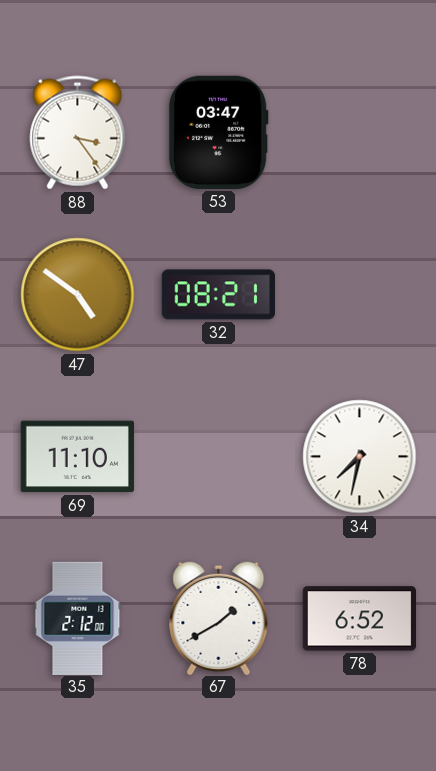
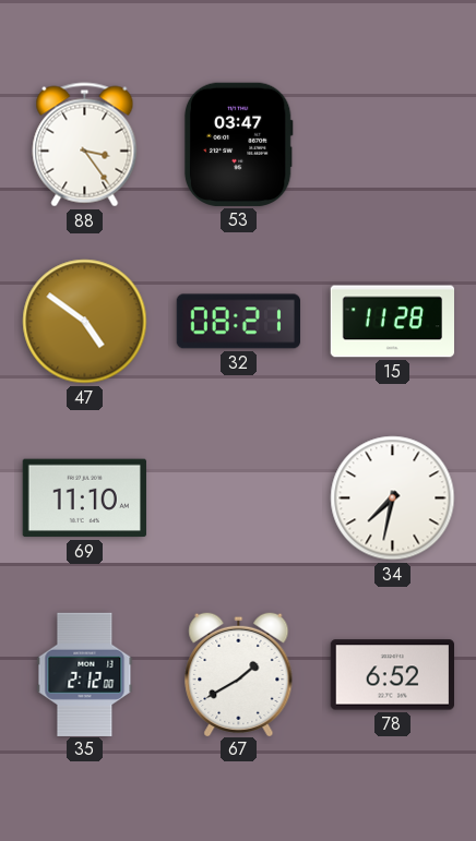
15: none -> 11:28 (393, 322)
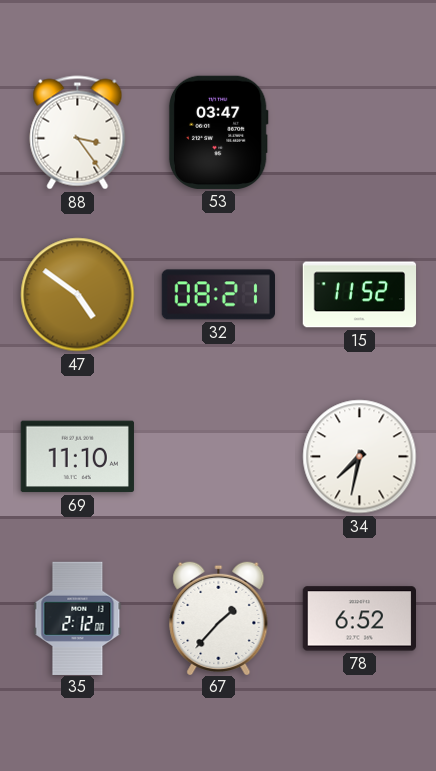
15: 11:28 -> 11:52 (360, 295)
67: 1:40 -> 1:37 (219, 617)
